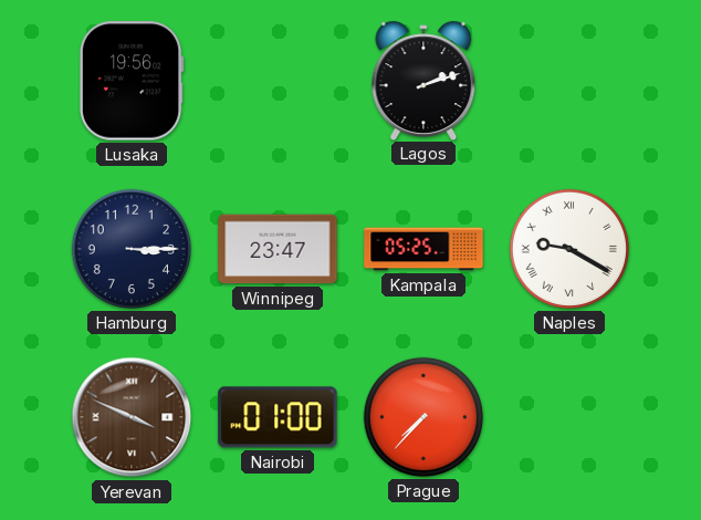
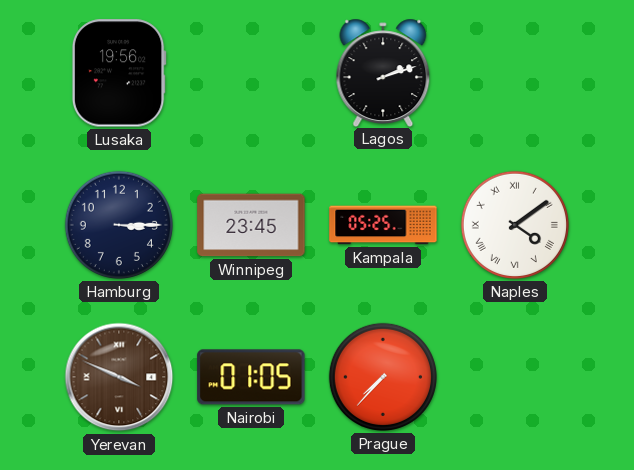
Winnipeg: 23:47 -> 23:45 (251, 225)
Naples: 9:20 -> 4:09 (515, 225)
Nairobi: 01:00 -> 01:05 (251, 377)
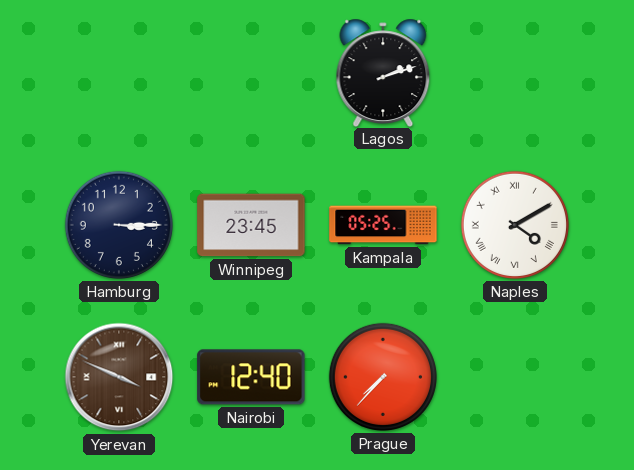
Lusaka: 19:56 -> none (119, 73)
Naples: 4:09 -> 4:10 (515, 225)
Nairobi: 01:05 -> 12:40 (251, 377)
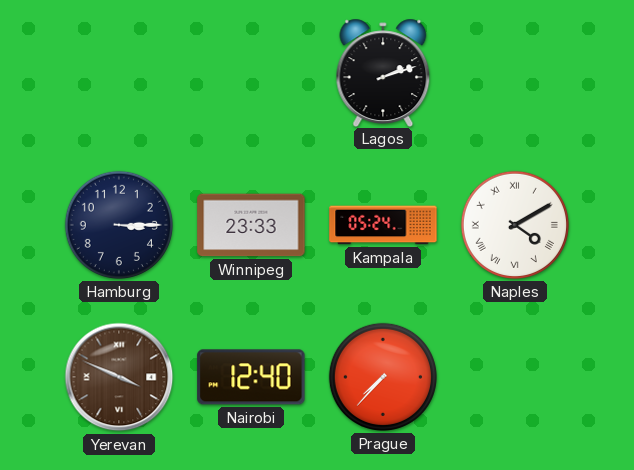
Winnipeg: 23:45 -> 23:33 (251, 225)
Kampala: 05:25 -> 05:24 (383, 225)
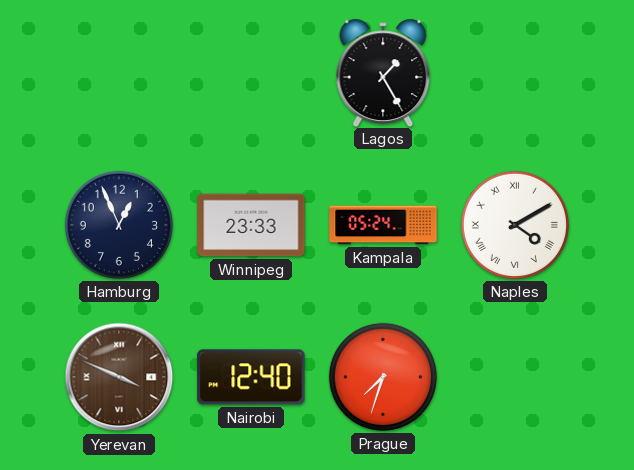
Lagos: 2:12 -> 1:25 (383, 72)
Hamburg: 3:15 -> 12:56 (119, 225)
Prague: 7:37 -> 7:33 (383, 377)
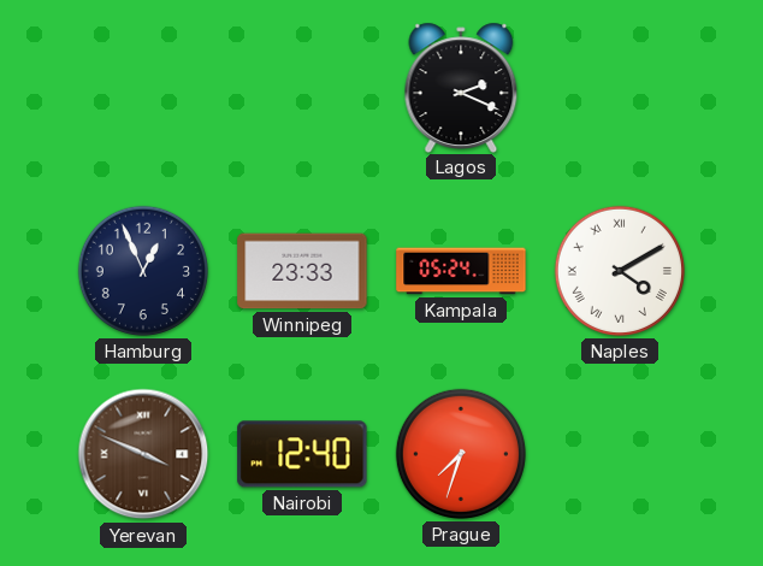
Lagos: 1:25 -> 2:19 (461, 87)
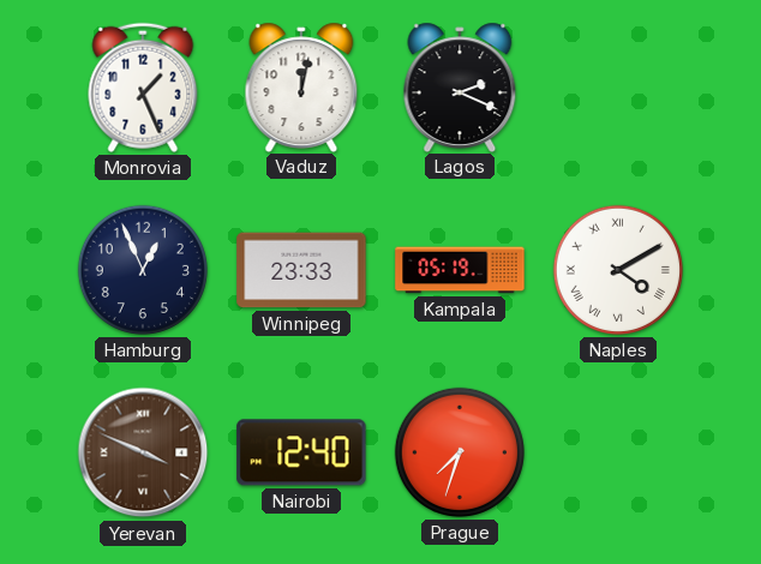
Monrovia: none -> 1:26 (143, 88)
Vaduz: none -> 12:02 (301, 86)
Kampala: 05:24 -> 05:19 (460, 270)
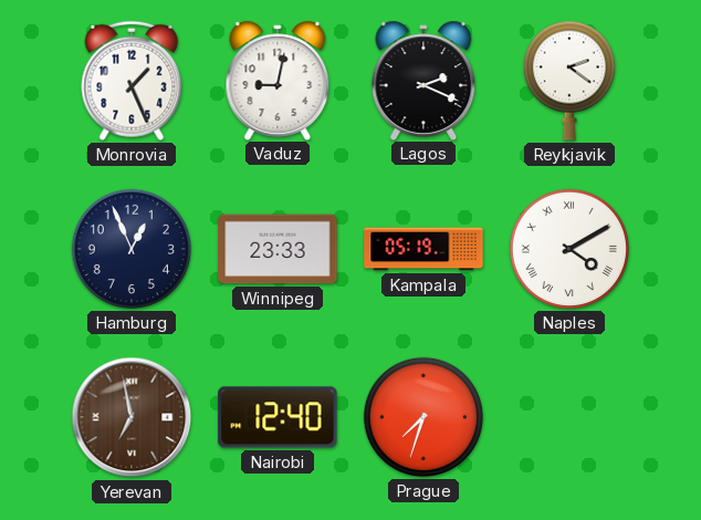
Vaduz: 12:02 -> 9:02 (278, 80)
Reykjavik: none -> 2:21 (569, 81)
Yerevan: 3:49 -> 6:58 (132, 417)
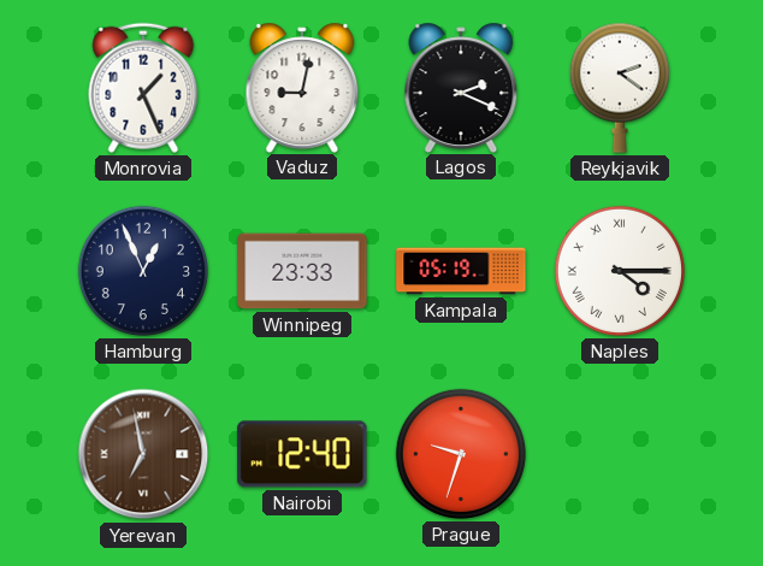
Naples: 4:10 -> 4:15 (620, 271)
Prague: 7:33 -> 9:33 (461, 454)
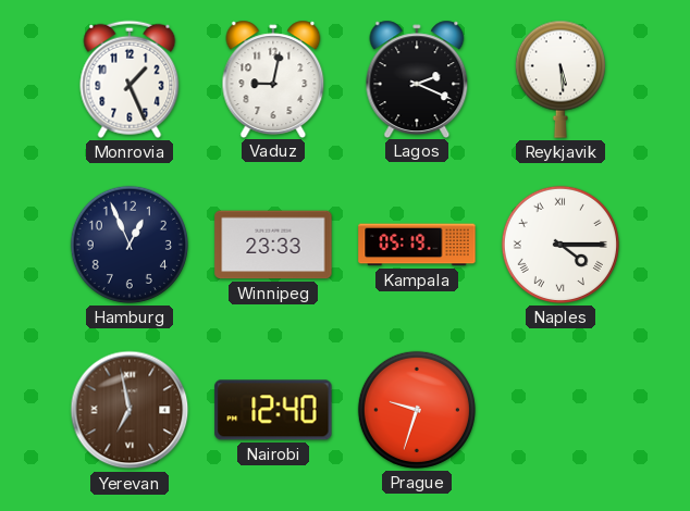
Reykjavik: 2:21 -> 5:29 (560, 79)
